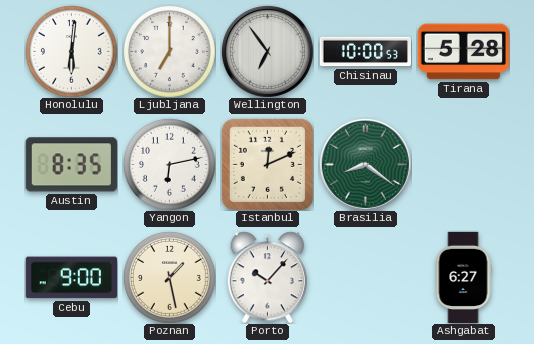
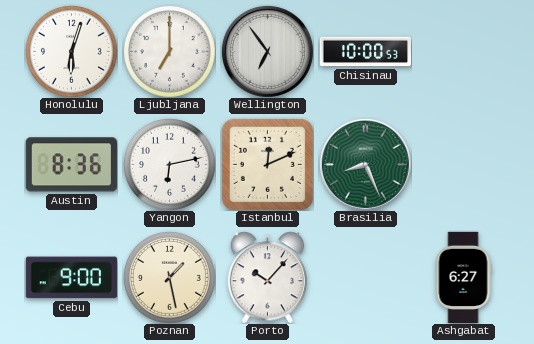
Honolulu: 6:01 -> 6:03 (71, 51)
Tirana: 5:28 -> none (463, 52)
Austin: 8:35 -> 8:36 (71, 165)
Brasilia: 8:21 -> 8:26 (365, 164)
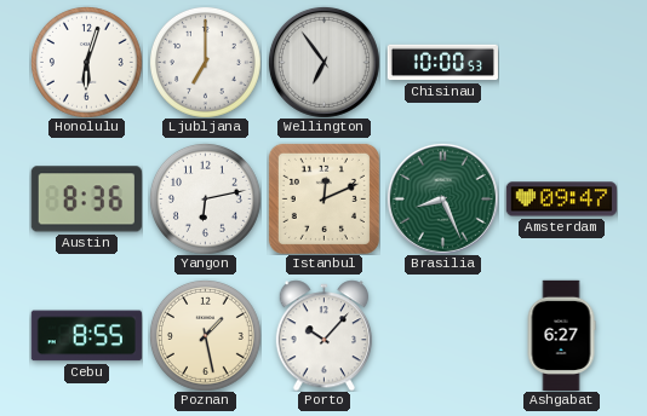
Amsterdam: none -> 09:47 (561, 200)
Cebu: 9:00 -> 8:55 (86, 336)
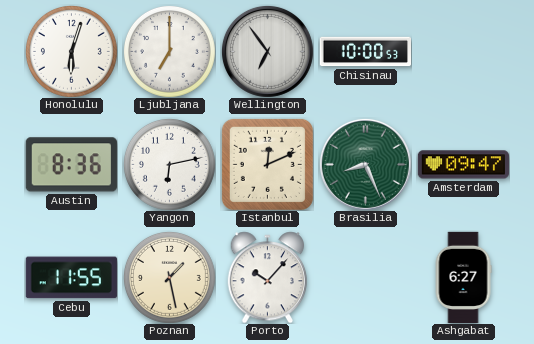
Cebu: 8:55 -> 11:55 (71, 278)
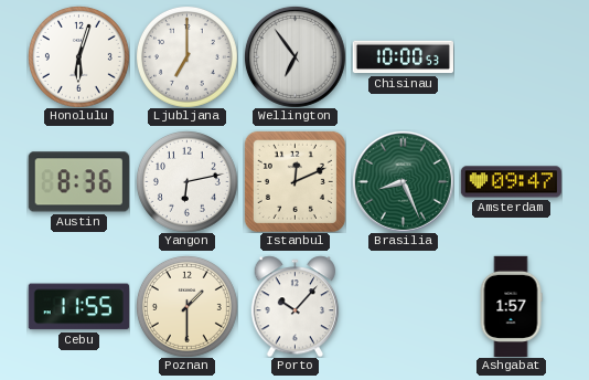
Poznan: 1:28 -> 1:30 (186, 306)
Ashgabat: 6:27 -> 1:57 (511, 306)
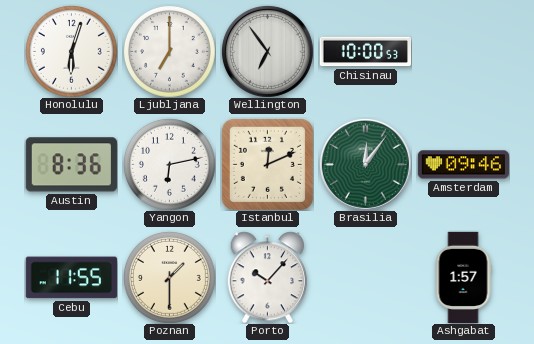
Brasilia: 8:26 -> 12:06 (365, 164)
Amsterdam: 09:47 -> 09:46 (463, 165)
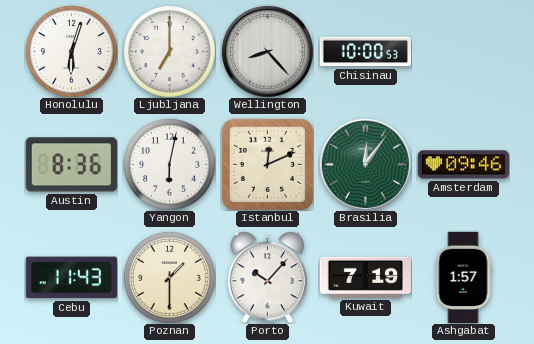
Wellington: 6:54 -> 8:23 (267, 51)
Yangon: 6:13 -> 6:02 (169, 164)
Cebu: 11:55 -> 11:43 (71, 278)
Kuwait: none -> 7:19 (365, 277)
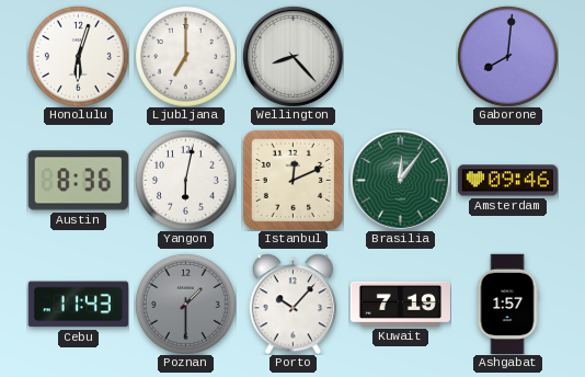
Chisinau: 10:00 -> none (365, 52)
Gaborone: none -> 8:01 (507, 56)
Poznan dial: cream -> grey (185, 304)
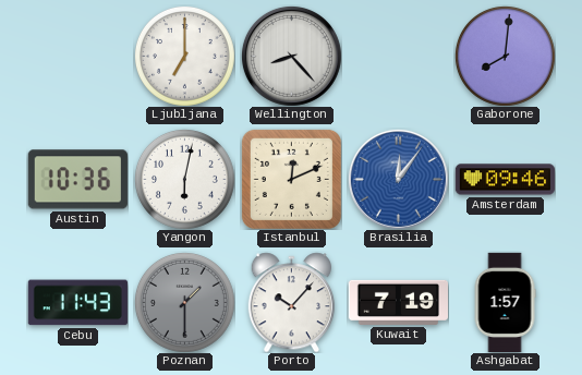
Honolulu: 6:03 -> none (78, 56)
Austin: 8:36 -> 10:36 (77, 180)
Brasilia dial: green -> blue (398, 179)
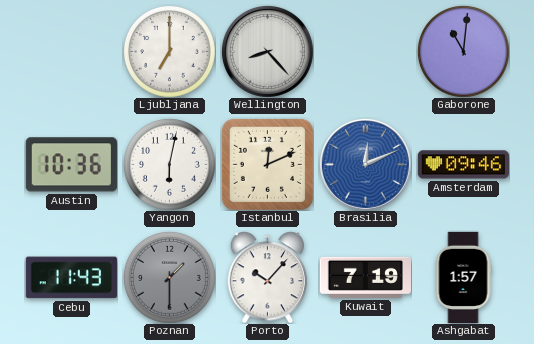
Gaborone: 8:01 -> 11:01 (463, 51)
Brasilia: 12:06 -> 12:11 (365, 164)
